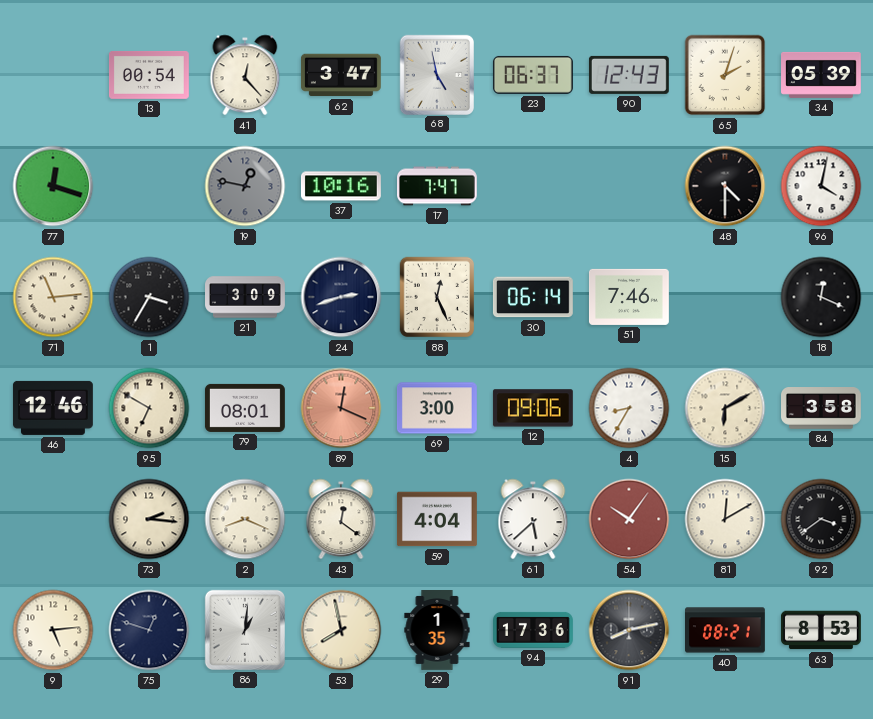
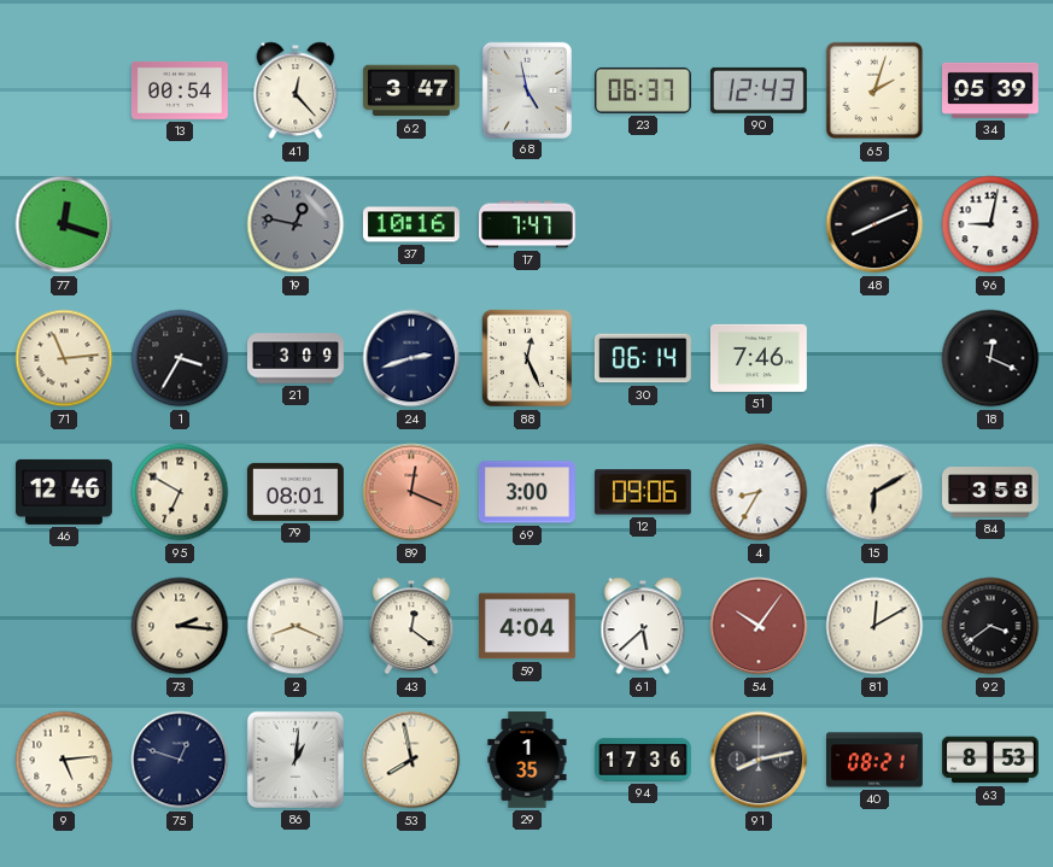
48: 4:30 -> 8:11 (874, 224)
96: 4:02 -> 9:02 (990, 224)
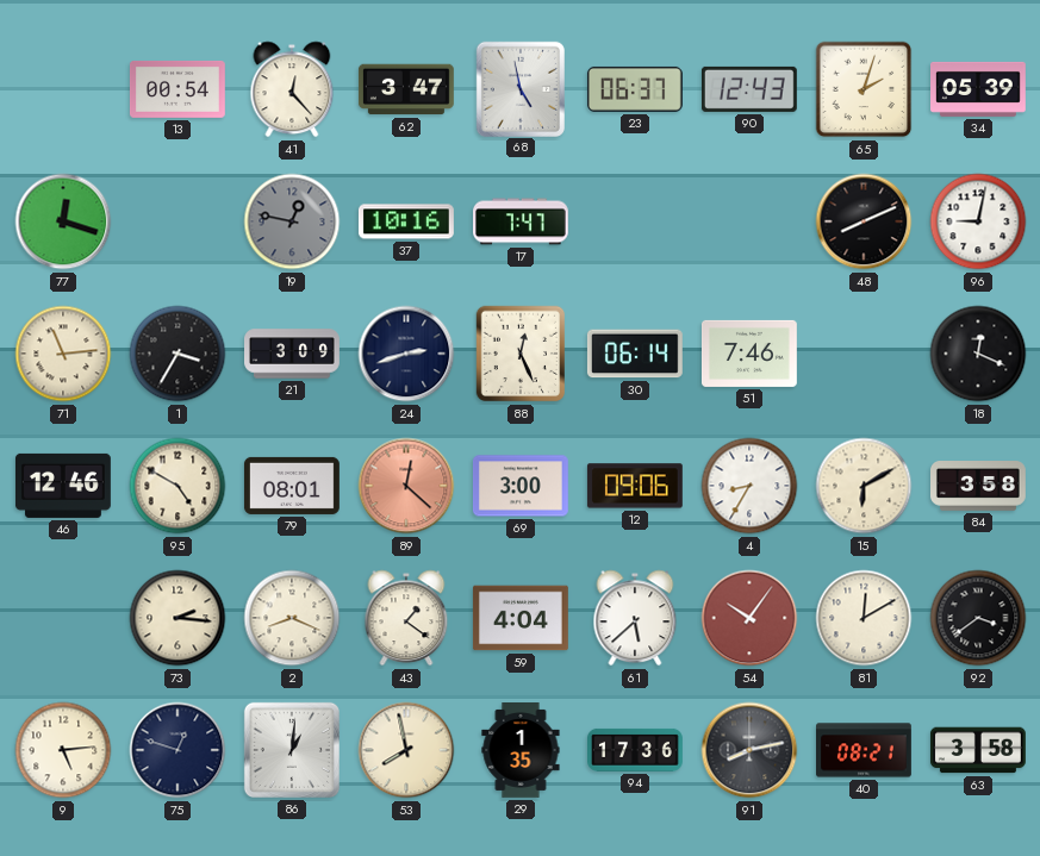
95: 6:50 -> 4:50 (178, 486)
89: 12:19 -> 12:22 (406, 486)
43: 12:21 -> 1:21 (406, 618)
63: 8:53 -> 3:58 (978, 750)
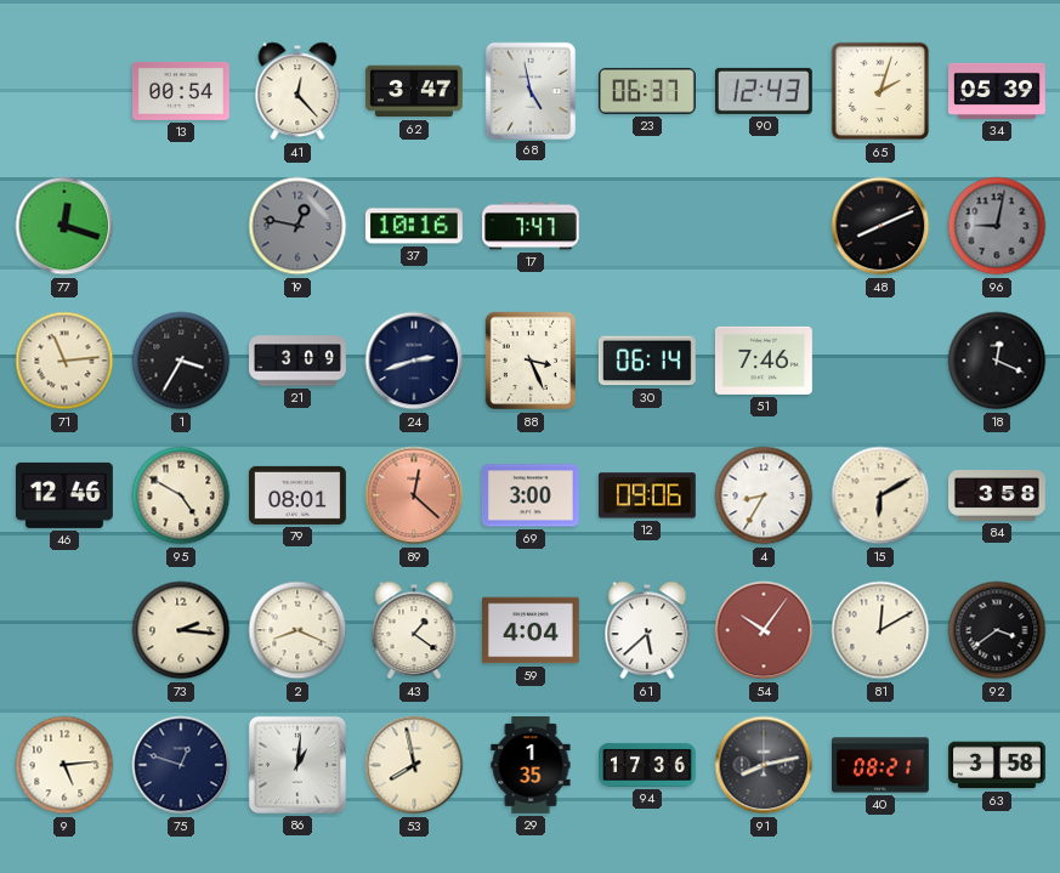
96 dial: white -> grey (997, 226)
88: 12:26 -> 3:26 (531, 361)
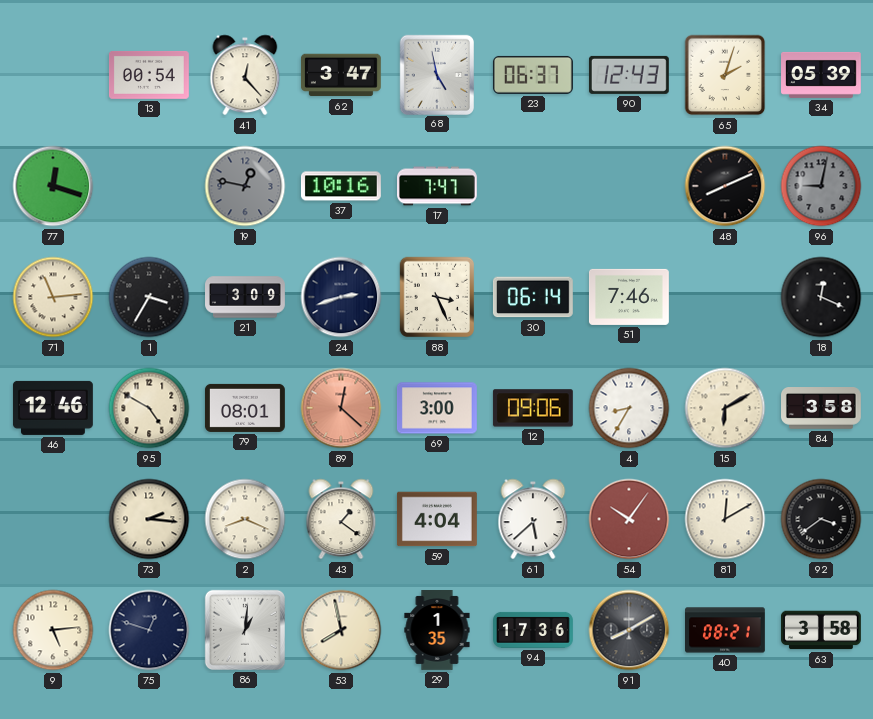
91: 8:13 -> 8:10 (629, 630)
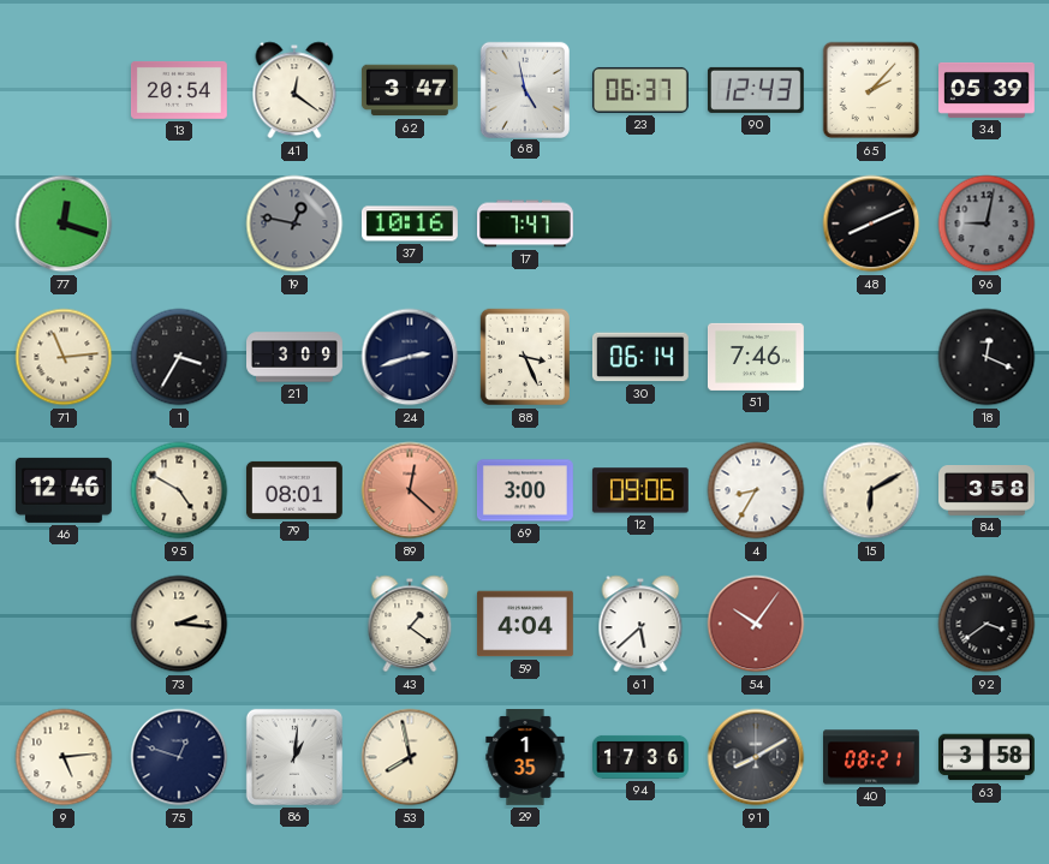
13: 00:54 -> 20:54 (179, 90)
41: 12:23 -> 12:21 (294, 90)
65: 2:03 -> 2:07 (871, 90)
2: 8:19 -> none (245, 519)
81: 12:10 -> none (725, 519)
